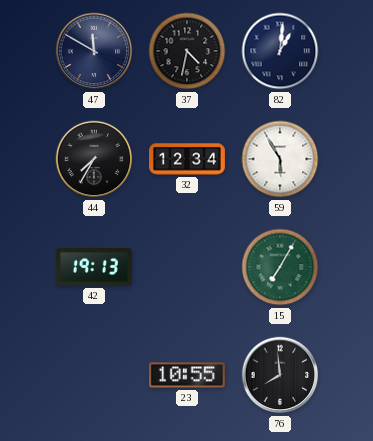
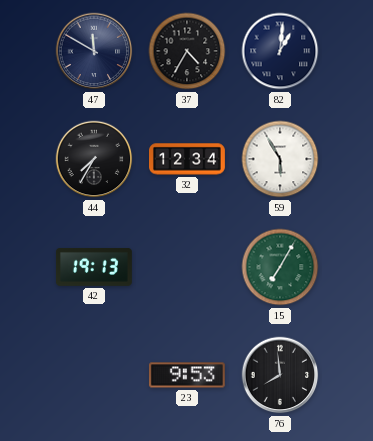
37: 4:32 -> 4:35 (187, 51)
23: 10:55 -> 9:53 (187, 375)
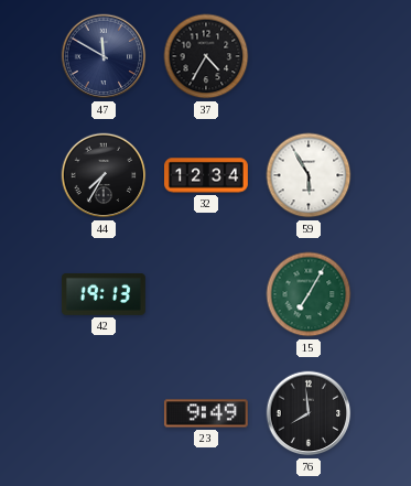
82: 1:01 -> none (280, 51)
23: 9:53 -> 9:49 (206, 413)
